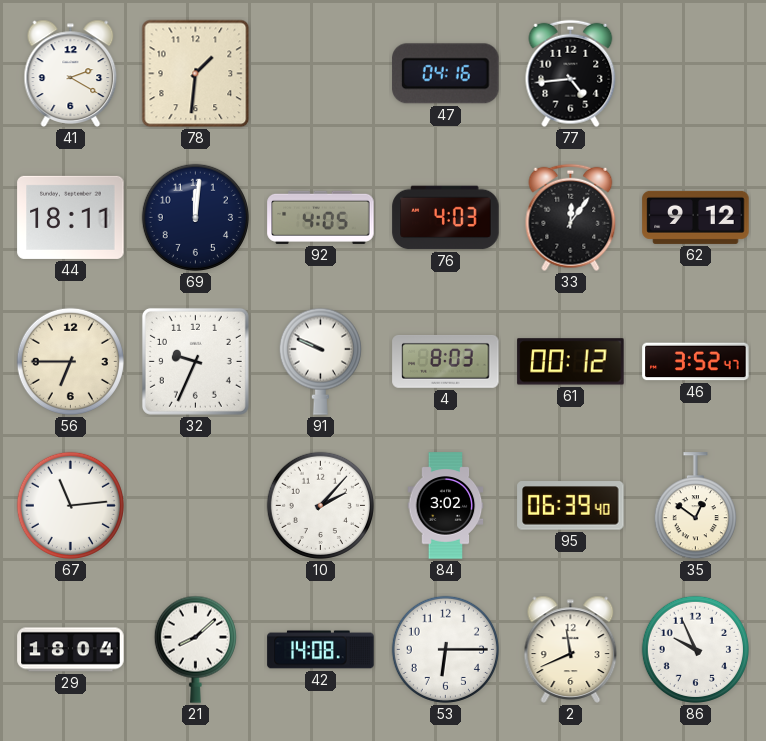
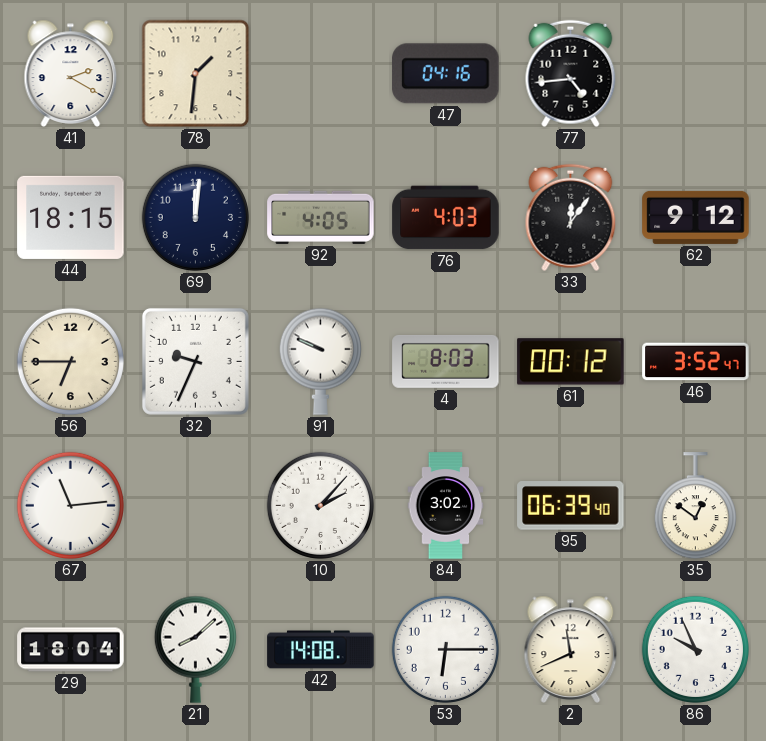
44: 18:11 -> 18:15 (71, 217)
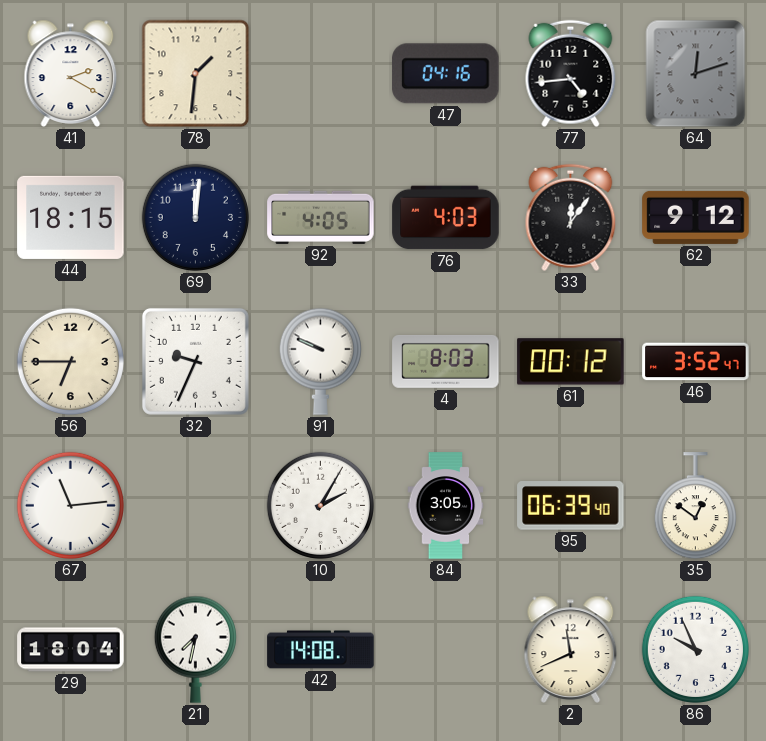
64: none -> 12:12 (696, 74)
10: 2:07 -> 2:05 (320, 505)
84: 3:02 -> 3:05 (446, 506)
21: 8:08 -> 7:32 (195, 649)
53: 6:15 -> none (445, 649)
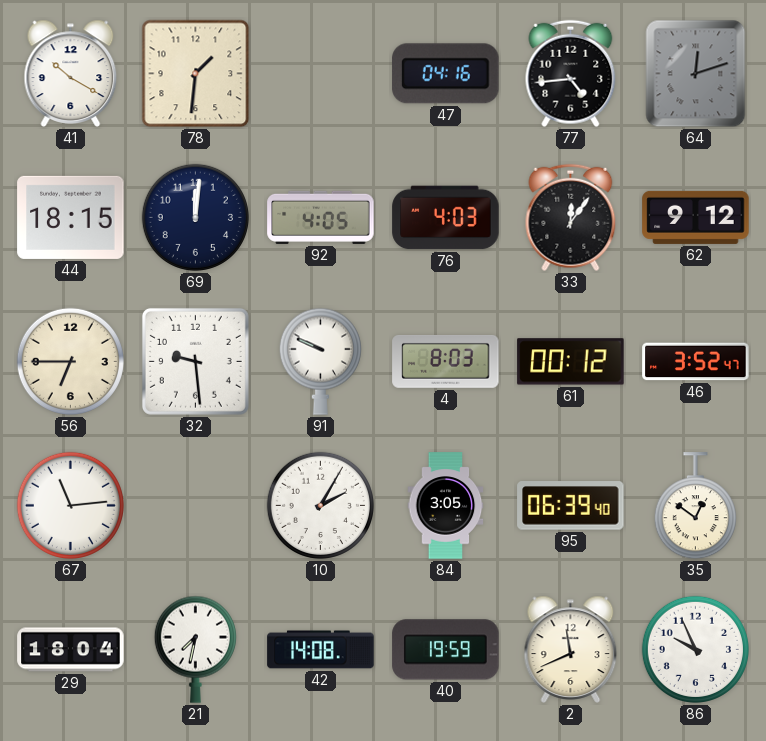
41: 2:20 -> 10:20 (71, 73)
32: 9:34 -> 9:29 (195, 361)
40: none -> 19:59 (446, 650)
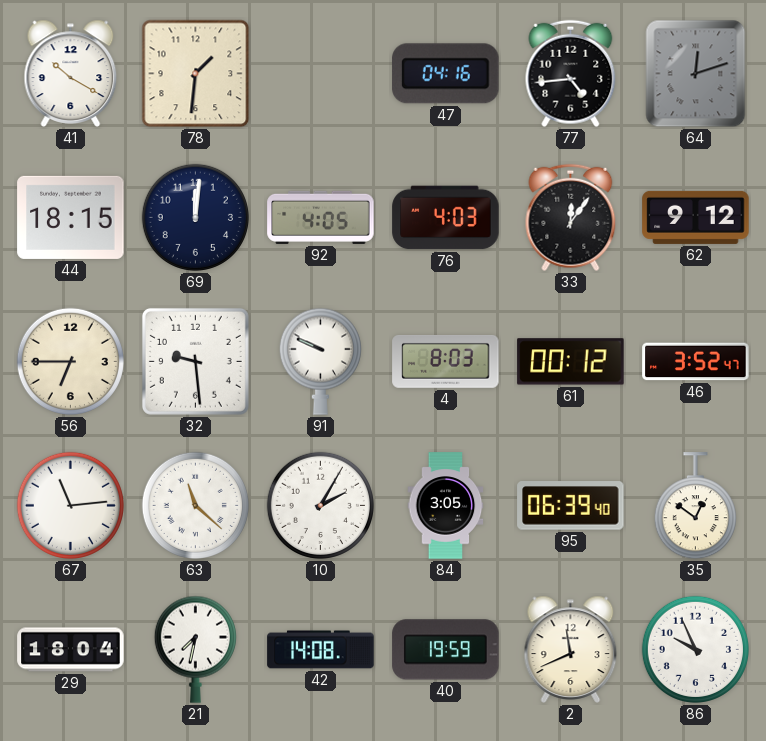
63: none -> 11:22 (195, 505)
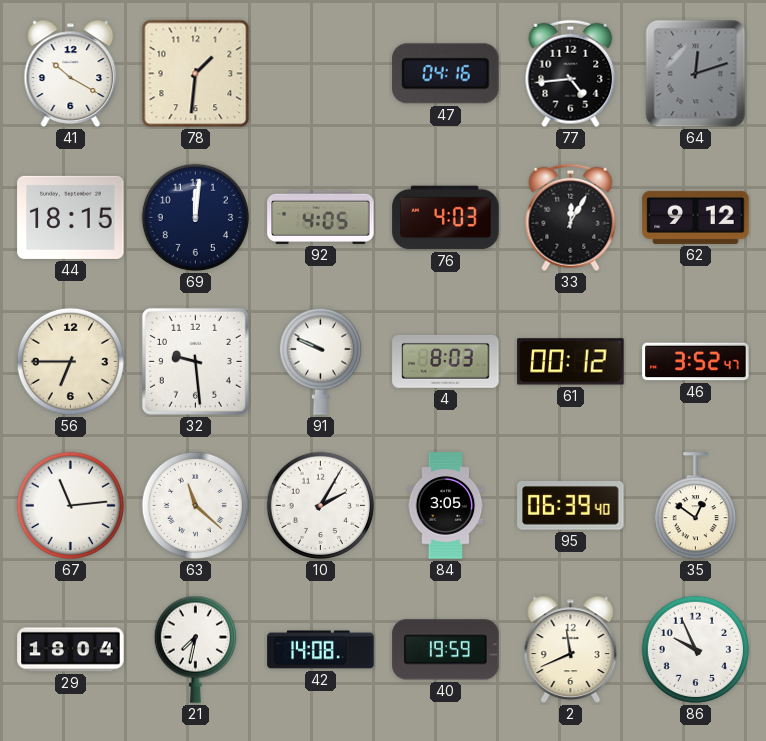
33: 12:06 -> 12:05 (571, 218)
